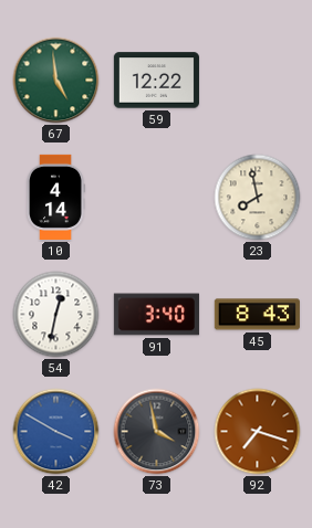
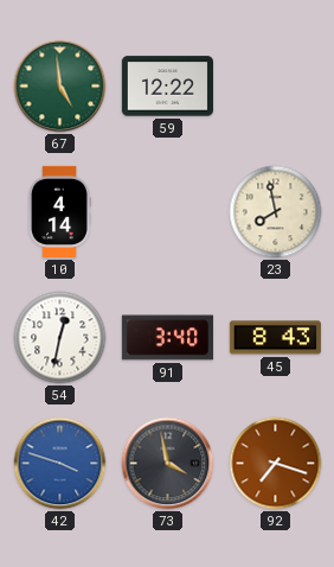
42: 3:50 -> 3:48 (60, 464)
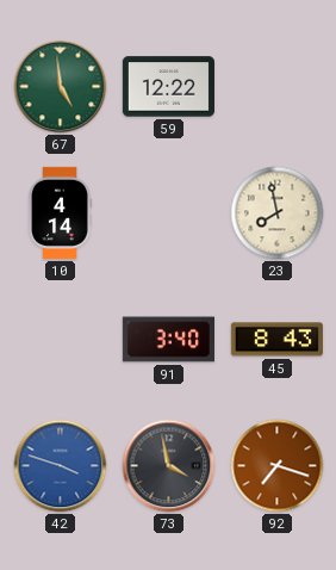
54: 12:32 -> none (60, 338)
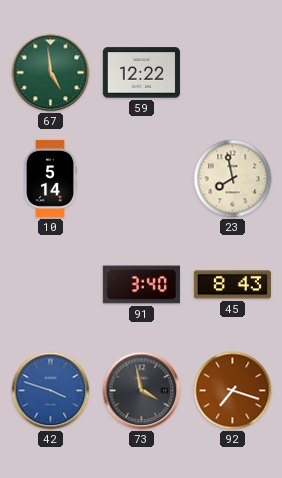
10: 4:14 -> 5:14 (50, 178)
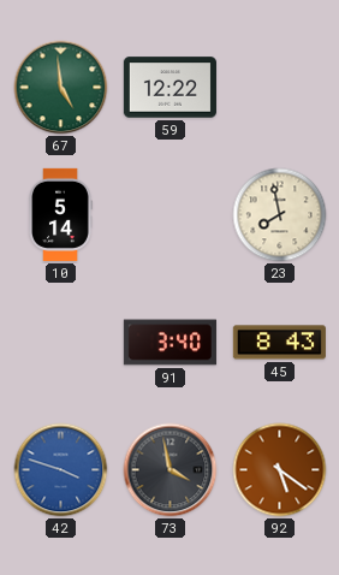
92: 7:18 -> 5:21 (280, 470)
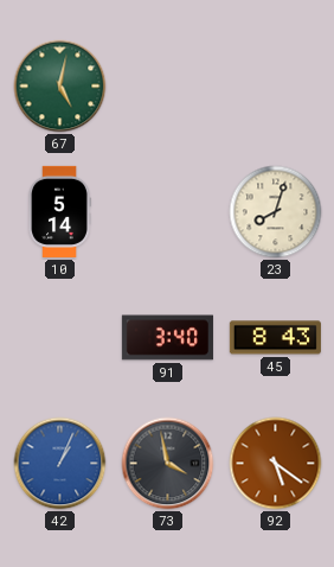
67: 4:59 -> 5:02 (60, 87)
59: 12:22 -> none (169, 88)
23: 7:58 -> 8:03 (276, 212)
42: 3:48 -> 1:04 (60, 464)
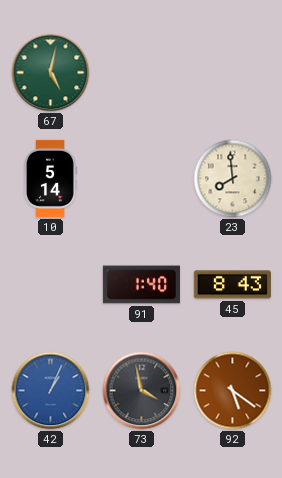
23: 8:03 -> 7:59 (233, 179)
91: 3:40 -> 1:40 (141, 285)
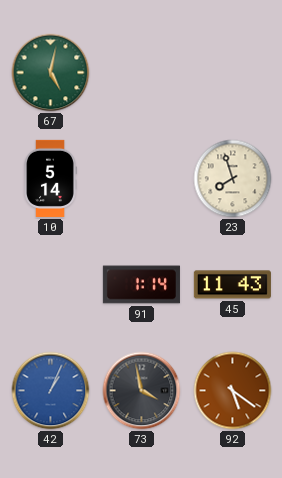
23: 7:59 -> 7:57 (233, 179)
91: 1:40 -> 1:14 (141, 285)
45: 8:43 -> 11:43 (232, 285)
